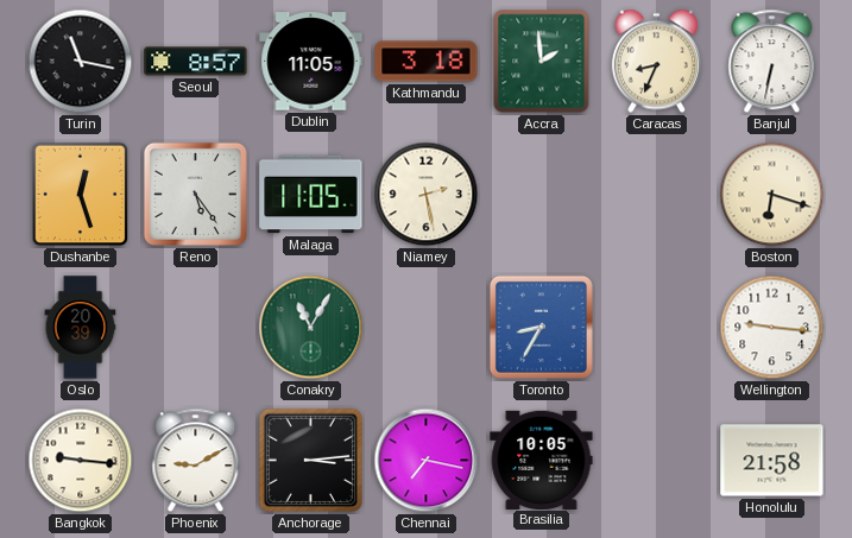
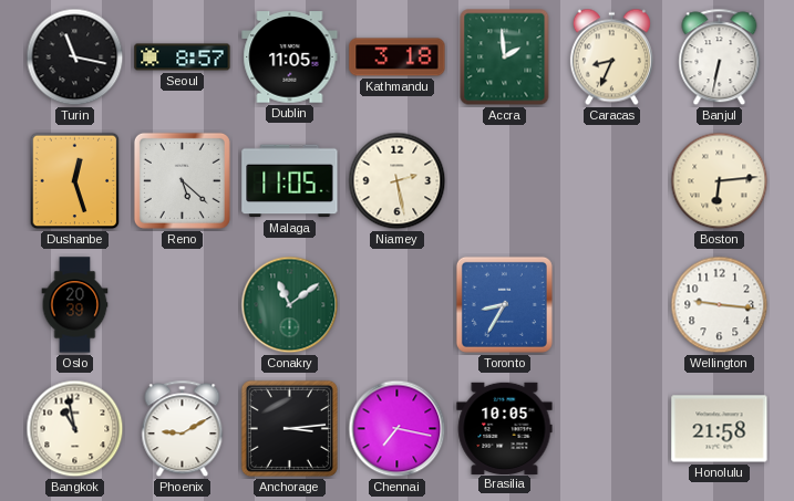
Reno: 5:24 -> 5:22 (182, 180)
Boston: 6:18 -> 6:14 (720, 181)
Conakry: 11:05 -> 11:09 (290, 305)
Bangkok: 9:16 -> 10:58 (75, 429)
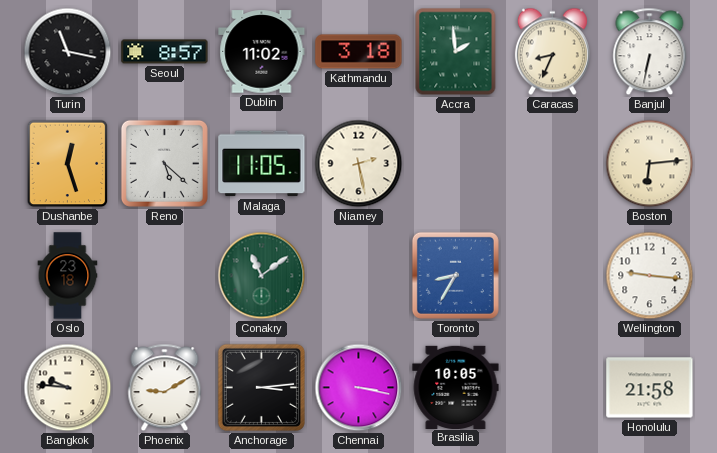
Dublin: 11:05 -> 11:02 (262, 52)
Oslo: 20:39 -> 23:18 (68, 276)
Bangkok: 10:58 -> 9:46 (68, 388)
Chennai: 7:17 -> 3:17 (359, 388)
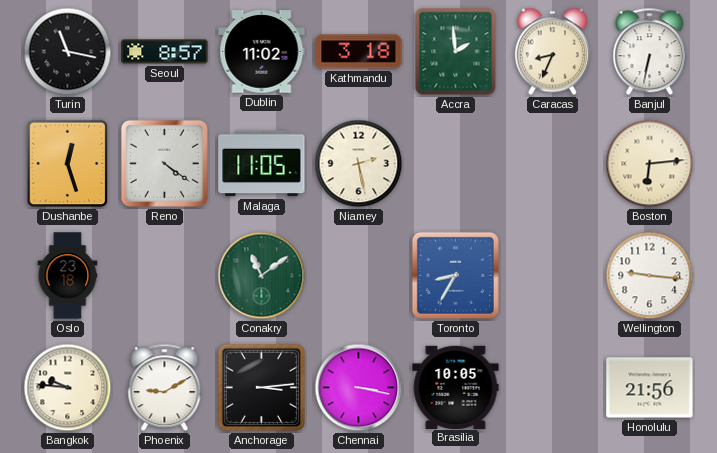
Reno: 5:22 -> 4:21 (164, 163)
Honolulu: 21:58 -> 21:56 (650, 388)
